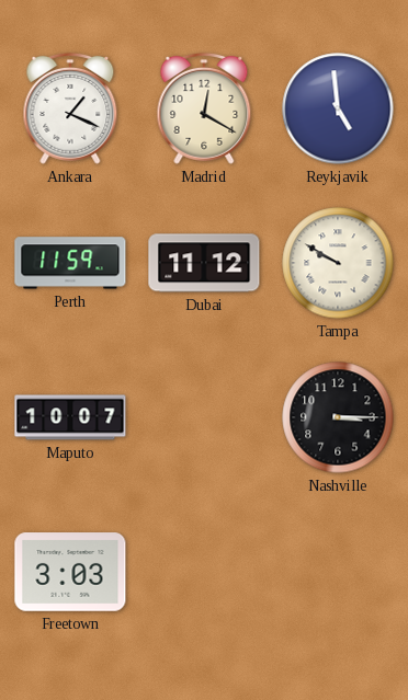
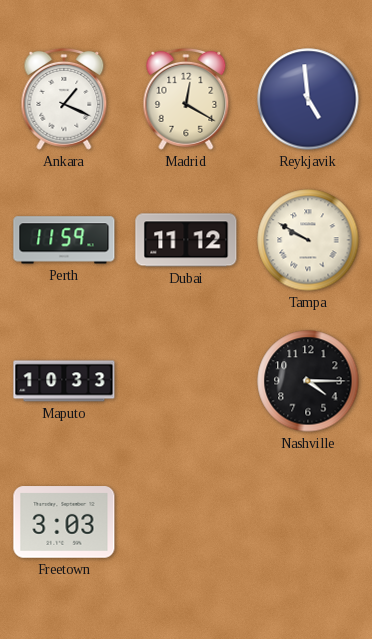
Maputo: 10:07 -> 10:33 (64, 381)
Nashville: 3:15 -> 4:15 (308, 381)
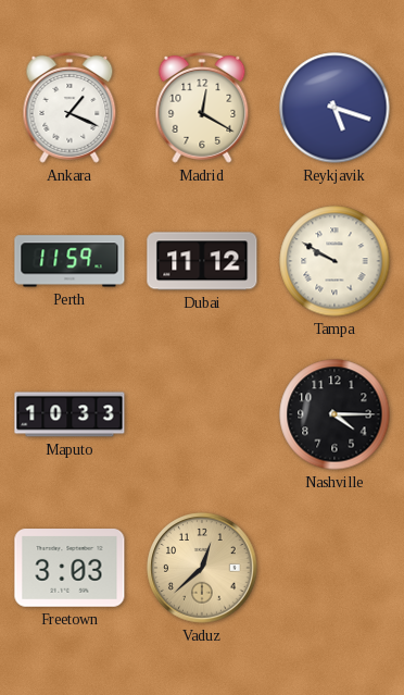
Reykjavik: 4:59 -> 5:18 (334, 108)
Vaduz: none -> 12:38 (202, 568)
